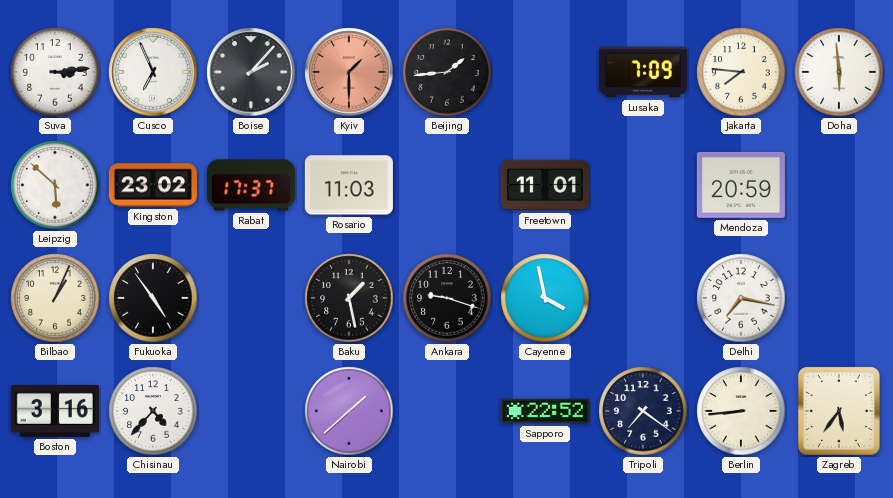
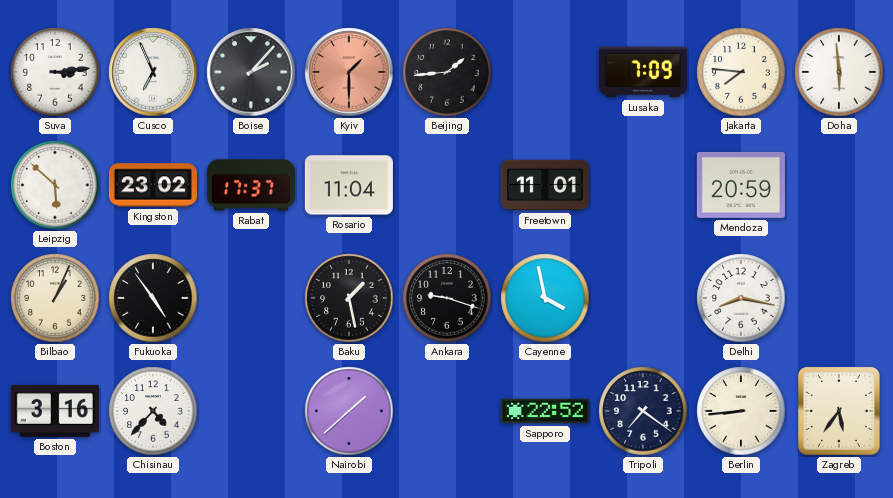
Rosario: 11:03 -> 11:04 (349, 185)
Delhi: 7:17 -> 8:17 (741, 298)
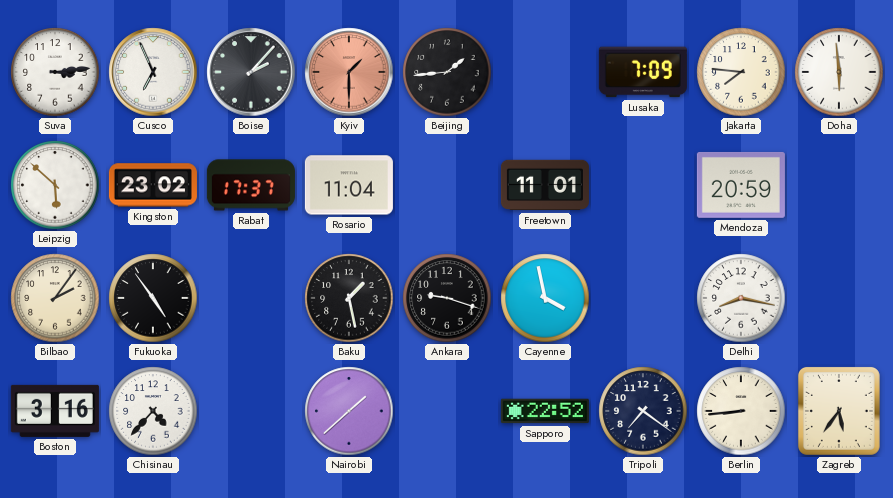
Bilbao: 1:04 -> 2:06 (55, 298)
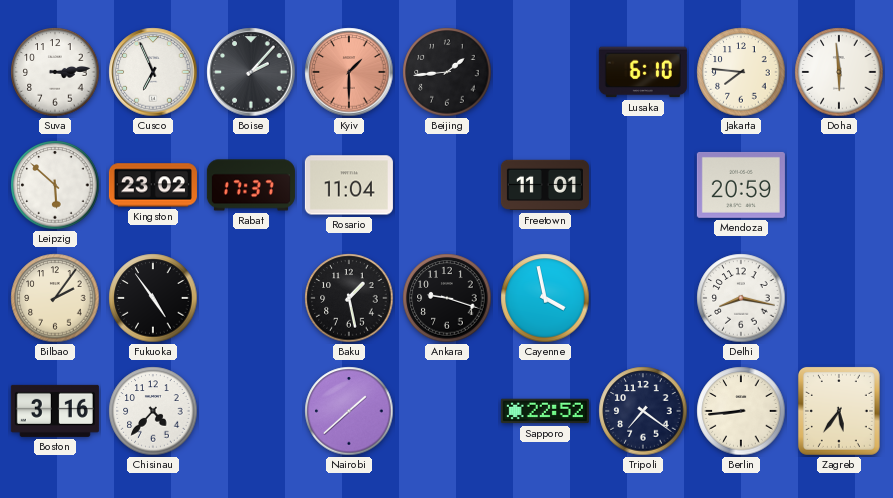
Lusaka: 7:09 -> 6:10 (643, 72)
